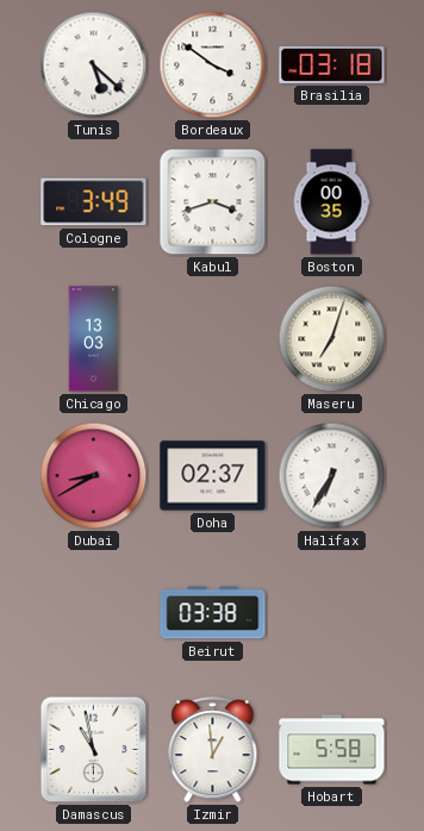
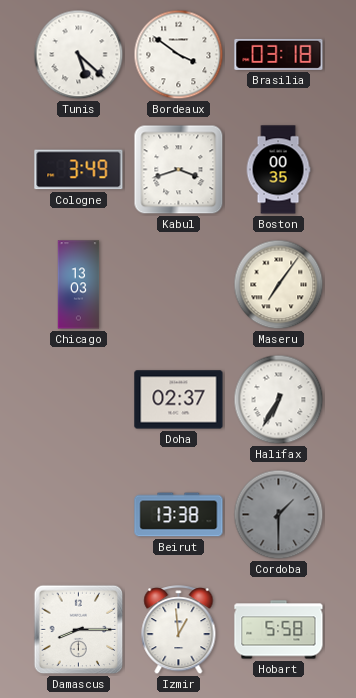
Maseru: 7:03 -> 7:06 (279, 285)
Dubai: 8:40 -> none (94, 476)
Beirut: 03:38 -> 13:38 (179, 515)
Cordoba: none -> 1:30 (279, 515)
Damascus: 10:58 -> 8:15 (79, 630)
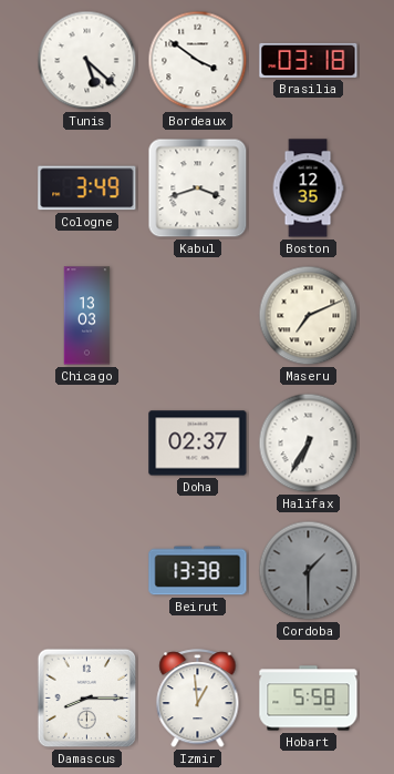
Boston: 00:35 -> 12:35 (308, 189)
Maseru: 7:06 -> 7:11 (309, 316)
